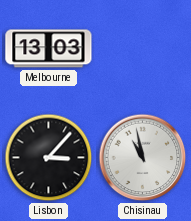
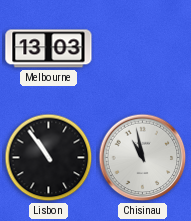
Lisbon: 3:07 -> 10:54 (49, 158)
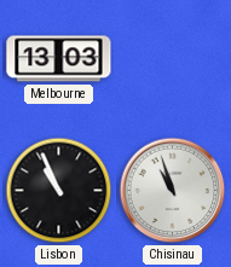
Lisbon: 10:54 -> 10:56 (59, 191)
Chisinau: 10:58 -> 10:57 (173, 191)
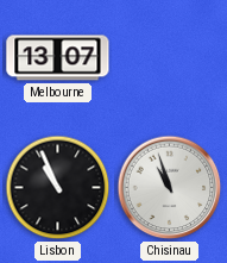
Melbourne: 13:03 -> 13:07 (58, 58)
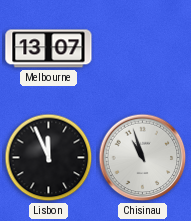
Lisbon: 10:56 -> 11:56 (49, 158)
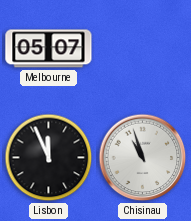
Melbourne: 13:07 -> 05:07 (49, 49)
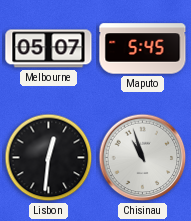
Maputo: none -> 5:45 (143, 49)
Lisbon: 11:56 -> 12:31 (49, 158)
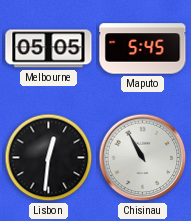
Melbourne: 05:07 -> 05:05 (49, 49)
Chisinau: 10:57 -> 10:55 (143, 158)
